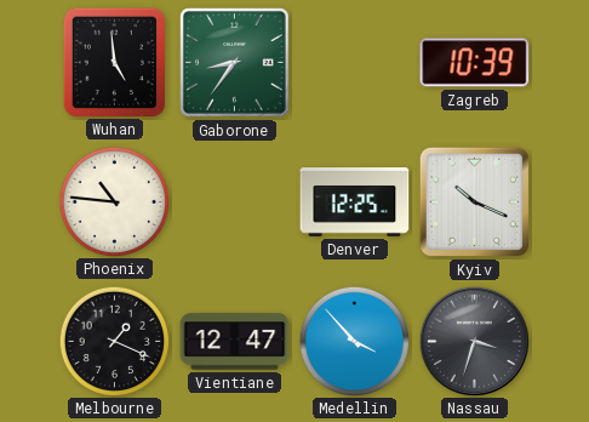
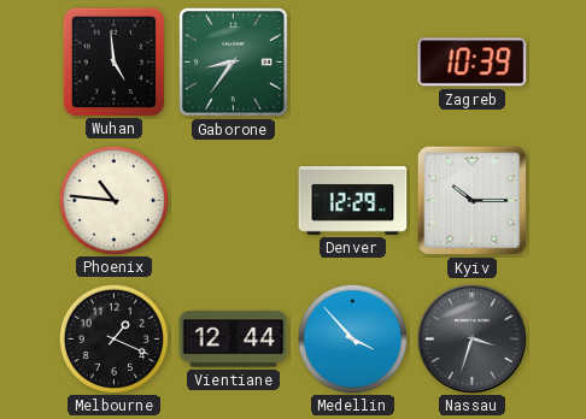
Denver: 12:25 -> 12:29 (353, 201)
Kyiv: 10:19 -> 10:15 (473, 201)
Vientiane: 12:47 -> 12:44 (234, 340)
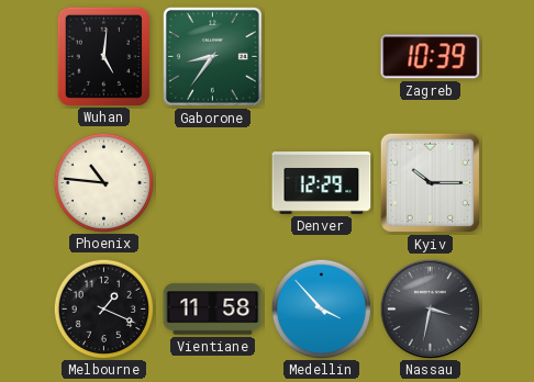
Wuhan: 4:59 -> 5:01 (103, 56)
Vientiane: 12:44 -> 11:58 (213, 310)
Nassau: 3:33 -> 3:32 (430, 308)
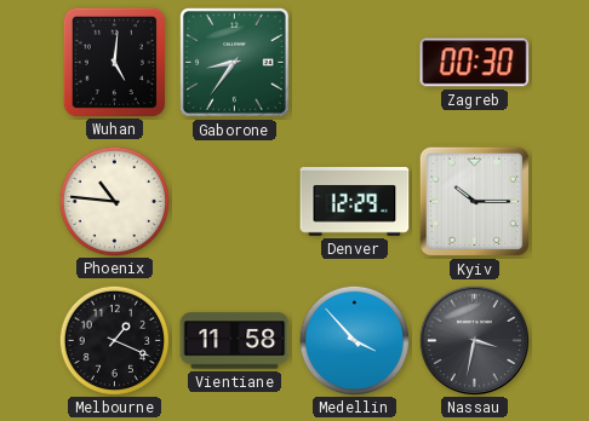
Zagreb: 10:39 -> 00:30 (475, 63)
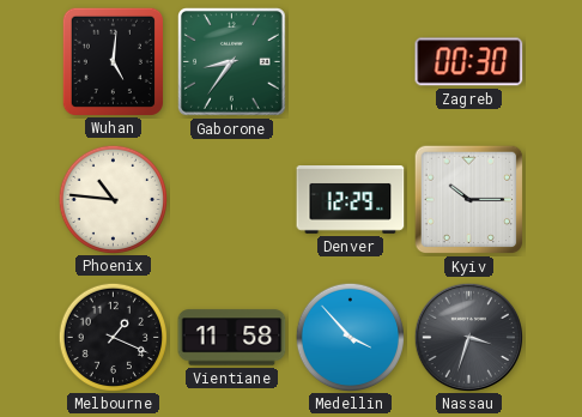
Nassau: 3:32 -> 3:33 (468, 337)
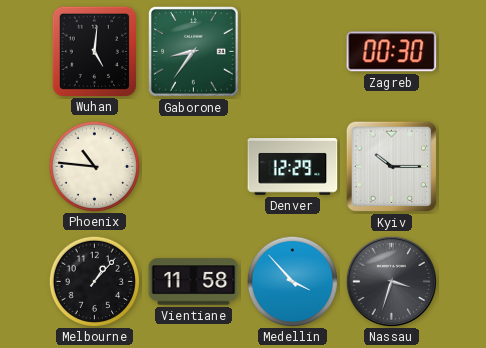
Melbourne: 1:19 -> 1:07 (94, 281)
